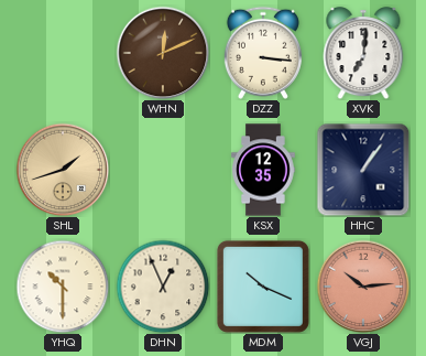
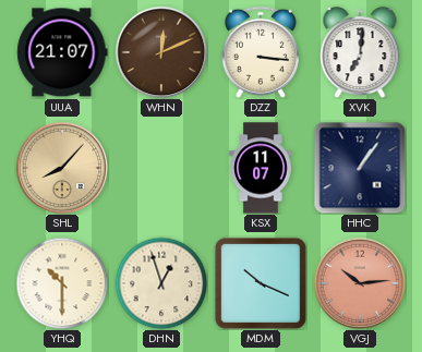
UUA: none -> 21:07 (62, 52)
SHL: 1:42 -> 8:07 (62, 168)
KSX: 12:35 -> 11:07 (261, 168)
DHN: 12:56 -> 12:57 (161, 283)
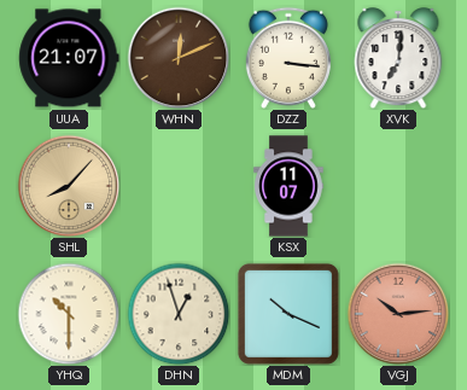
HHC: 1:06 -> none (360, 168)
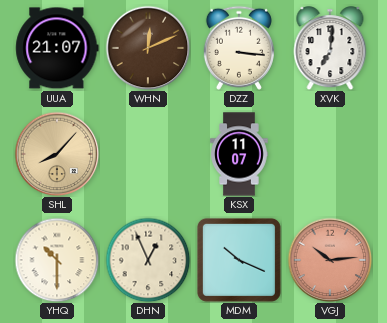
DHN: 12:57 -> 12:56 (148, 260)
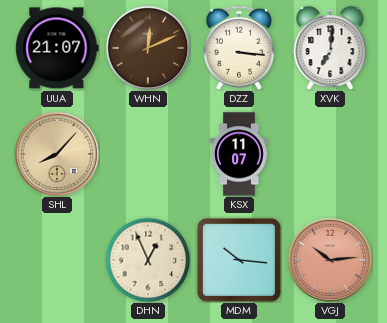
YHQ: 10:30 -> none (57, 260)
MDM: 10:19 -> 10:16 (239, 260)
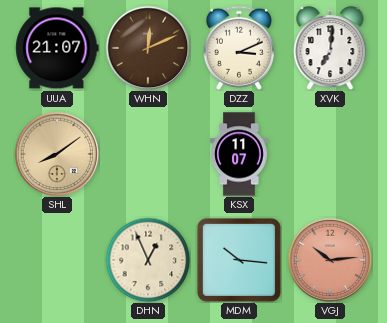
DZZ: 3:16 -> 3:11 (239, 48)
SHL: 8:07 -> 8:09 (57, 154)
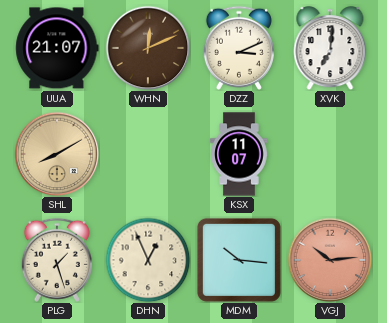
SHL: 8:09 -> 8:10 (57, 154)
PLG: none -> 1:27 (57, 260)
